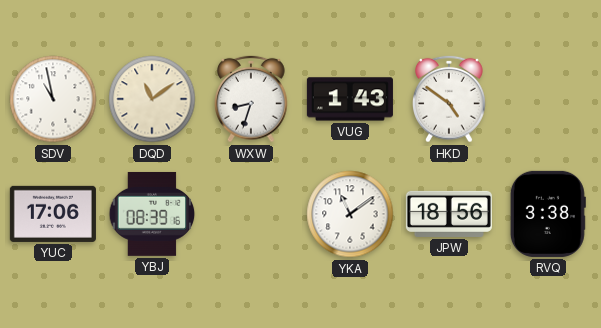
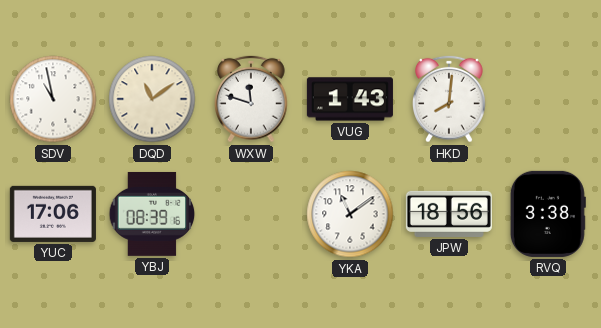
WXW: 8:33 -> 11:48 (252, 99)
HKD: 4:51 -> 8:01 (450, 99)
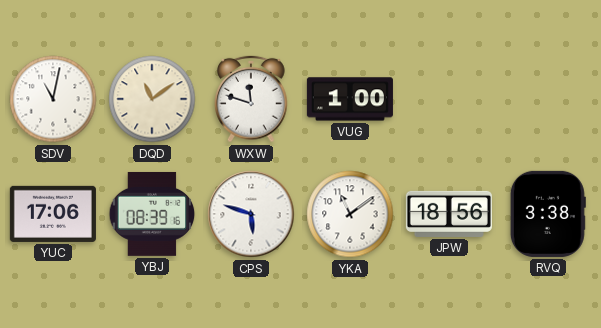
SDV: 10:58 -> 11:02 (53, 99)
VUG: 1:43 -> 1:00 (350, 99)
HKD: 8:01 -> none (450, 99)
CPS: none -> 5:48 (251, 214)
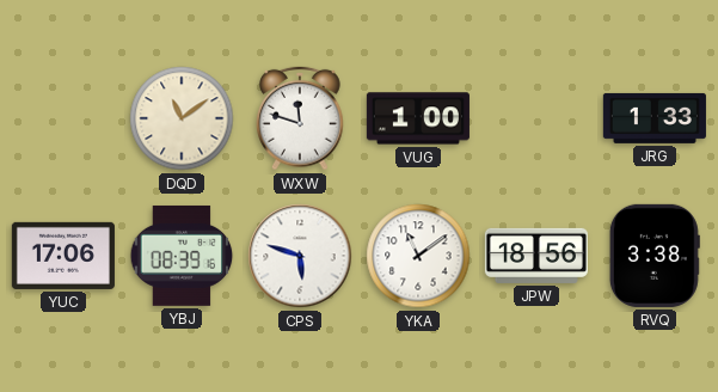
SDV: 11:02 -> none (53, 99)
JRG: none -> 1:33 (655, 118)
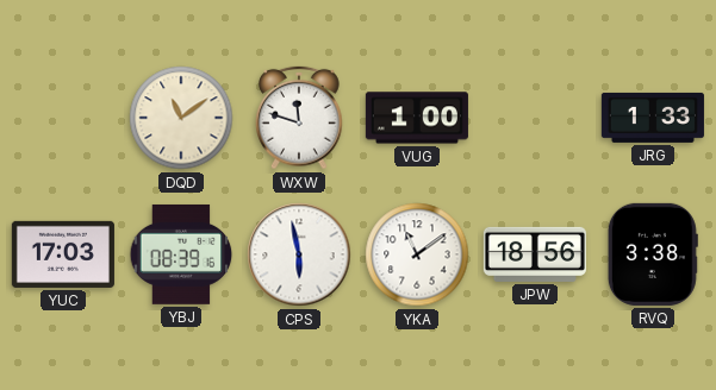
YUC: 17:06 -> 17:03 (63, 254)
CPS: 5:48 -> 5:58 (299, 254)
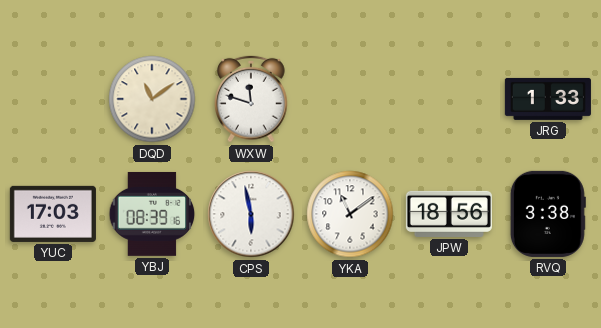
VUG: 1:00 -> none (417, 118)
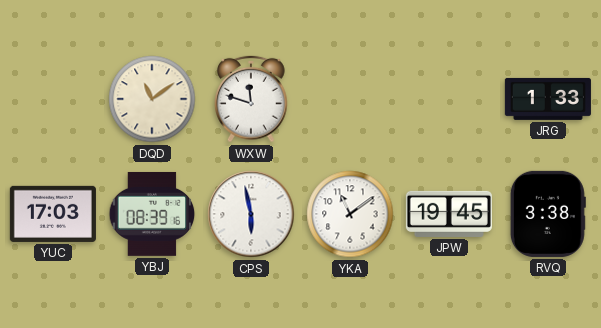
JPW: 18:56 -> 19:45 (449, 214)
